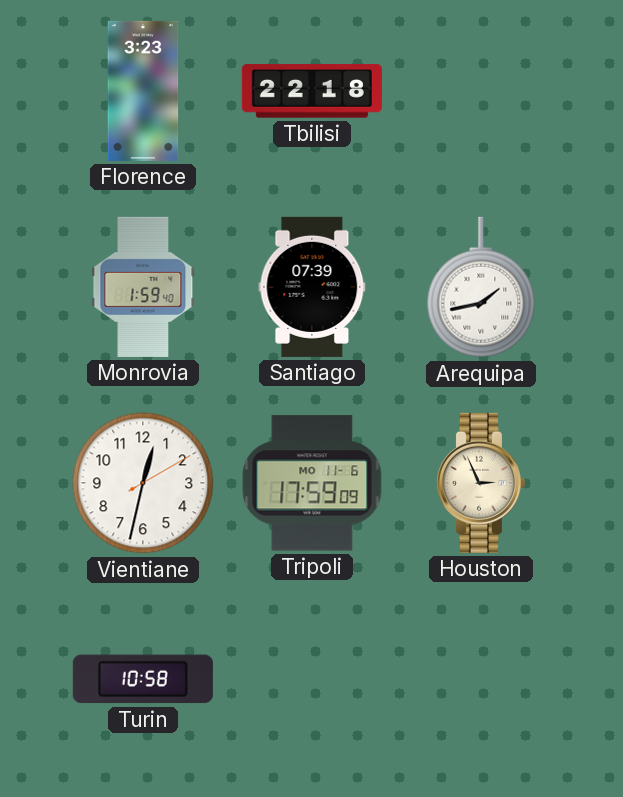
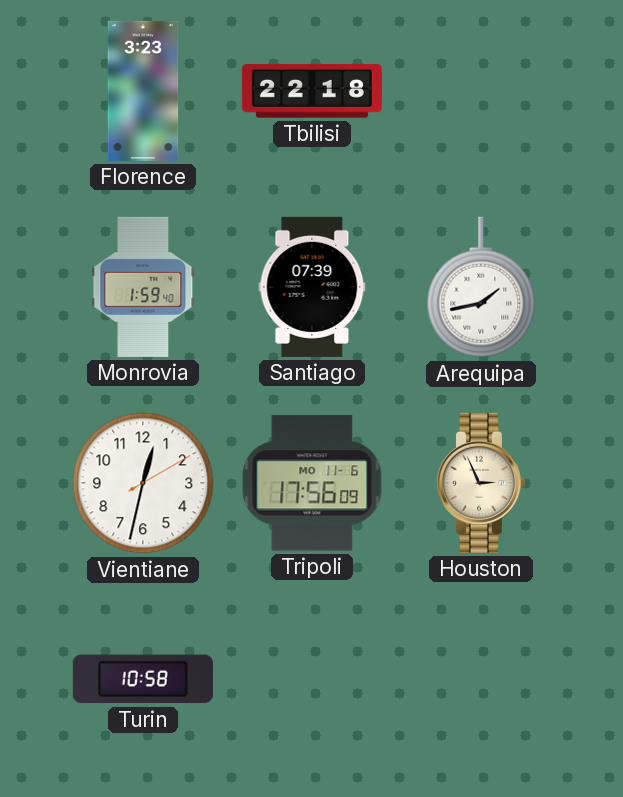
Tripoli: 17:59 -> 17:56 (312, 483)
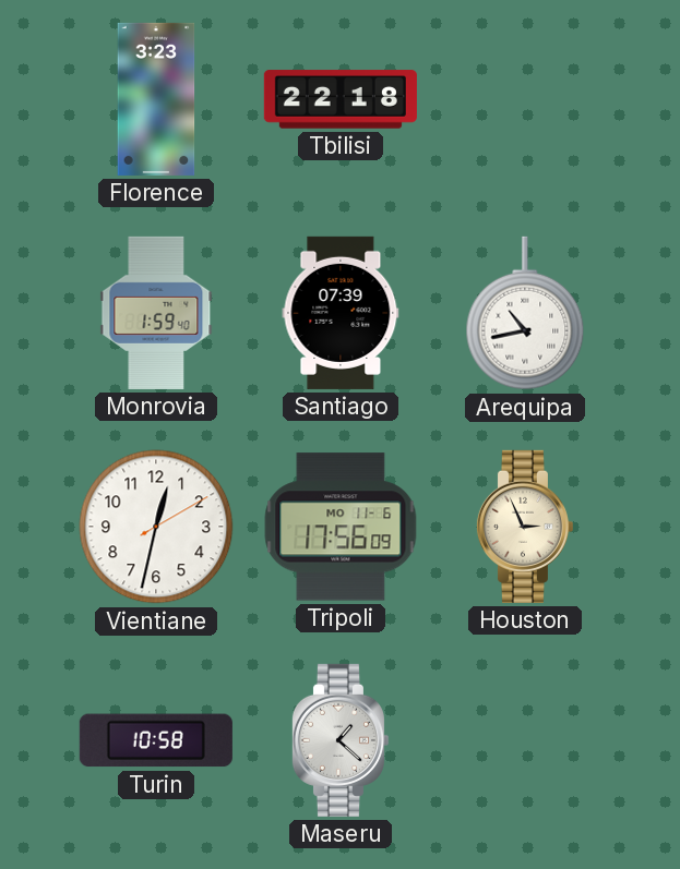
Arequipa: 1:43 -> 10:43 (525, 313)
Maseru: none -> 1:22 (339, 740)
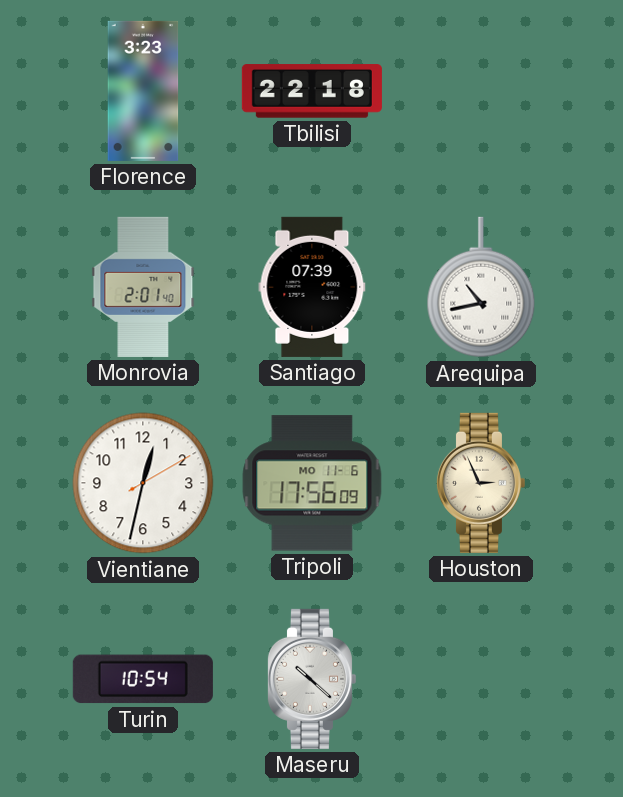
Monrovia: 1:59 -> 2:01 (143, 287)
Turin: 10:58 -> 10:54 (143, 679)
Maseru: 1:22 -> 10:22 (311, 679)
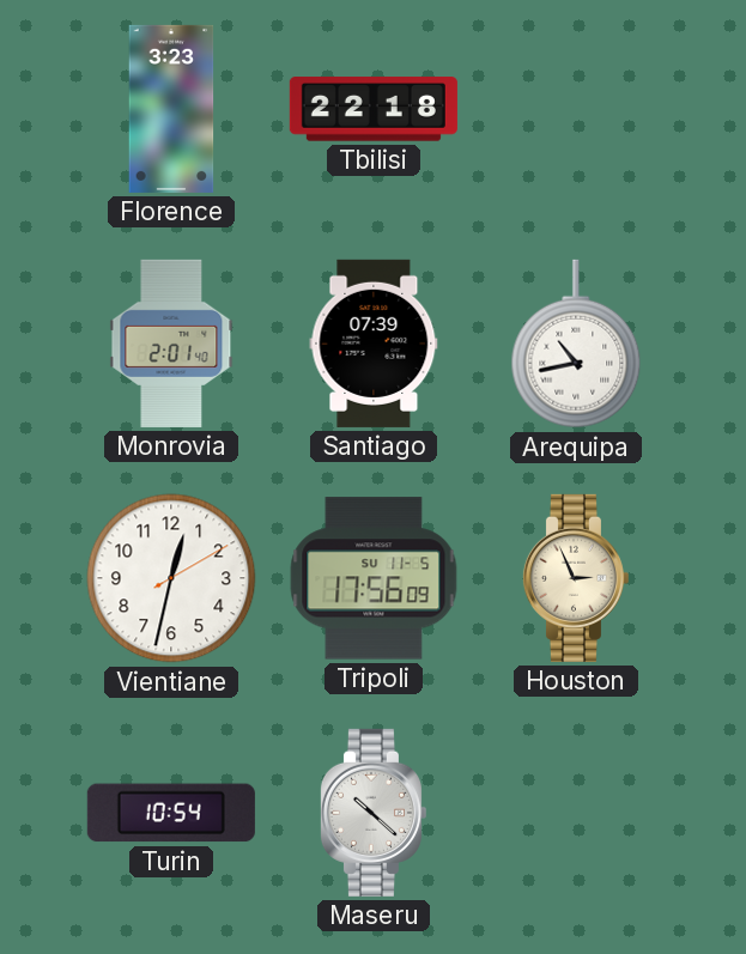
Tripoli date: MO 11-6 -> SU 11-5 (374, 578)
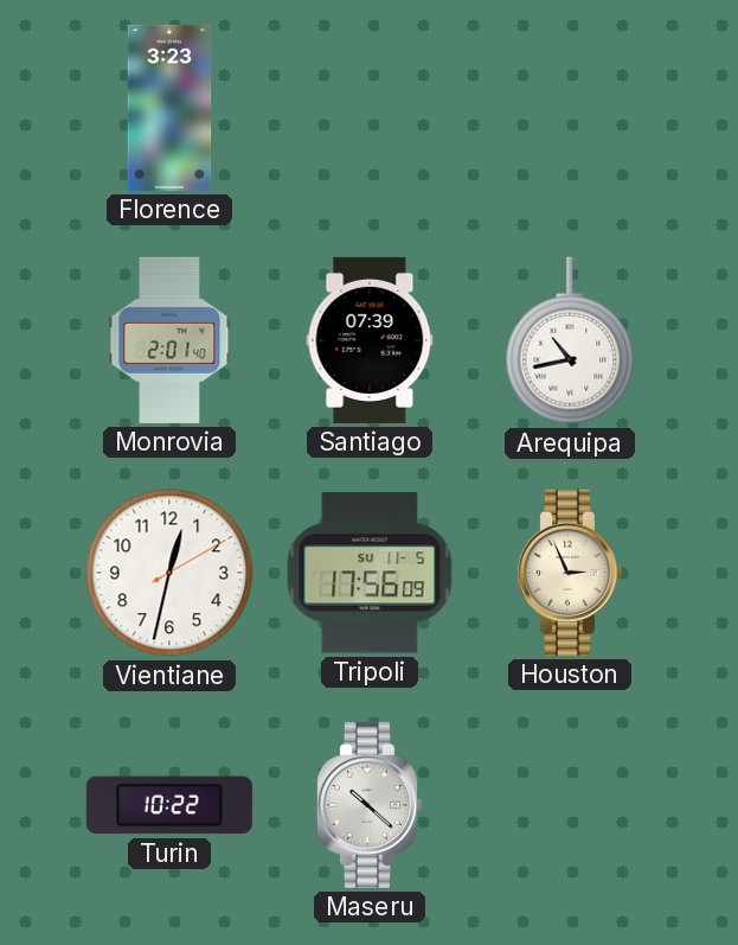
Tbilisi: 22:18 -> none (374, 109)
Turin: 10:54 -> 10:22 (169, 805)
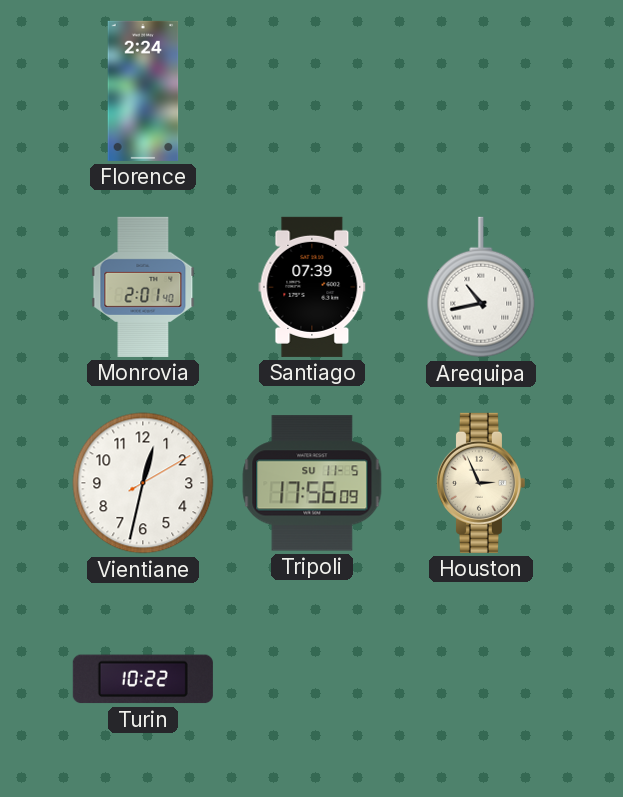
Florence: 3:23 -> 2:24 (143, 91)
Maseru: 10:22 -> none (368, 805)
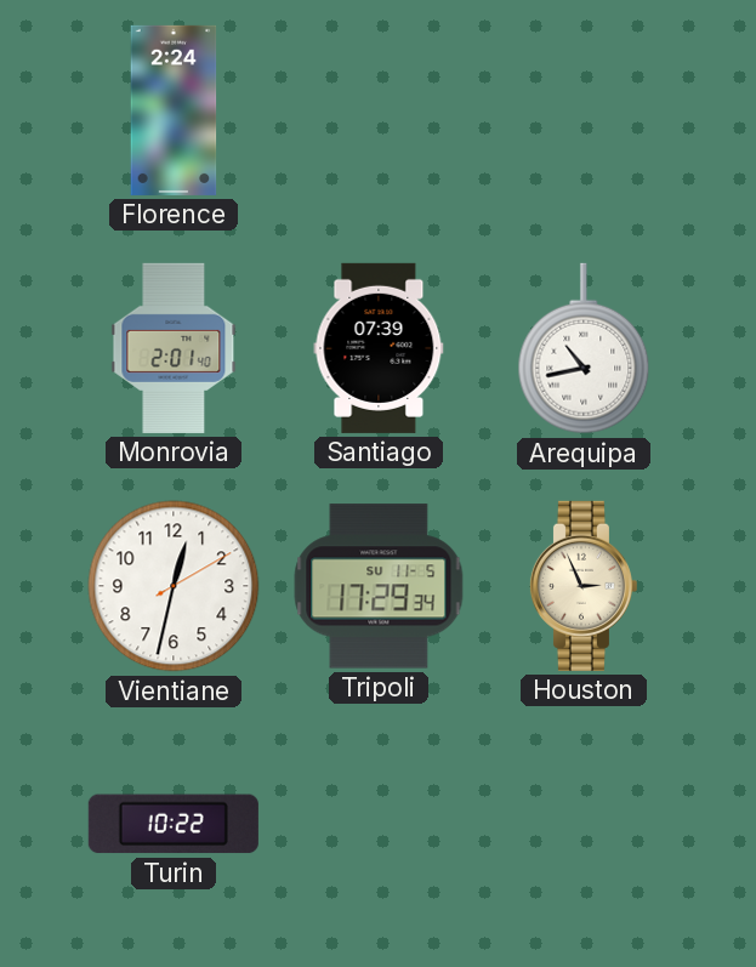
Tripoli: 17:56 -> 17:29 (379, 586)
